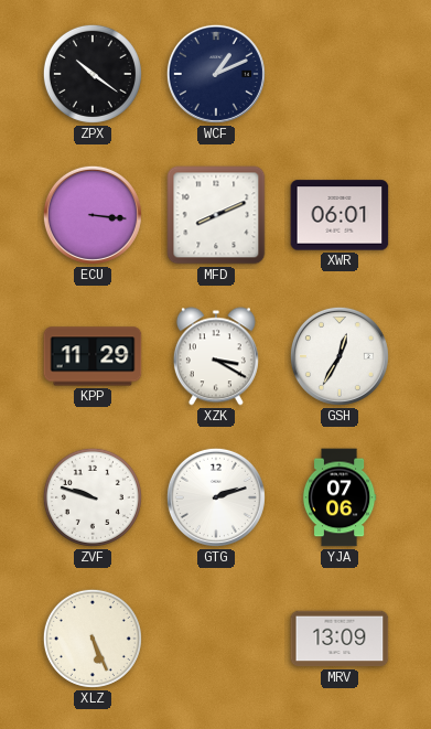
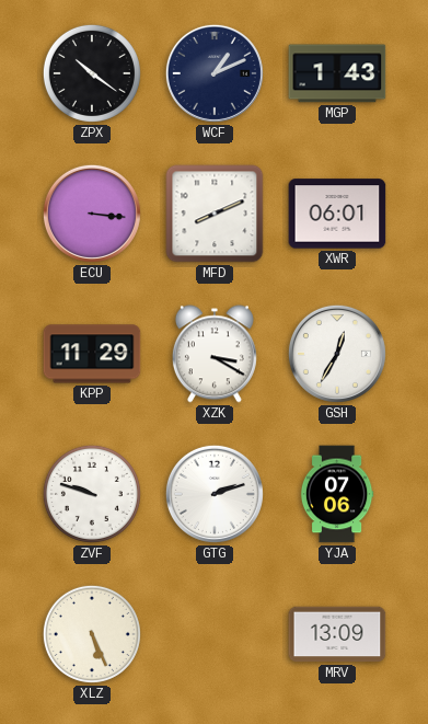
MGP: none -> 1:43 (337, 73)
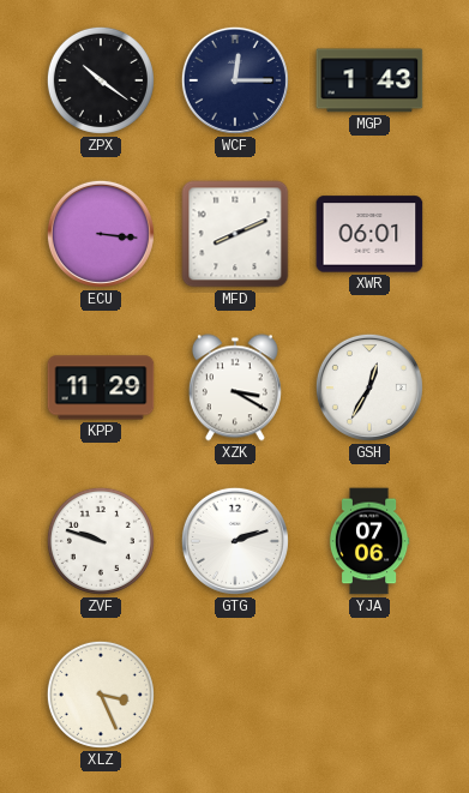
WCF: 1:11 -> 12:15 (235, 80)
XLZ: 5:26 -> 3:26 (101, 695)
MRV: 13:09 -> none (337, 634)
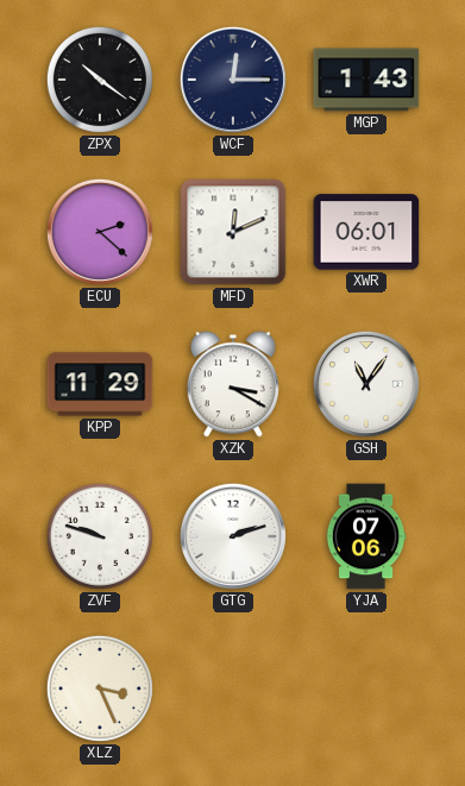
ECU: 3:16 -> 2:22 (100, 232)
MFD: 8:11 -> 12:11 (233, 232)
GSH: 12:35 -> 11:06 (366, 384)
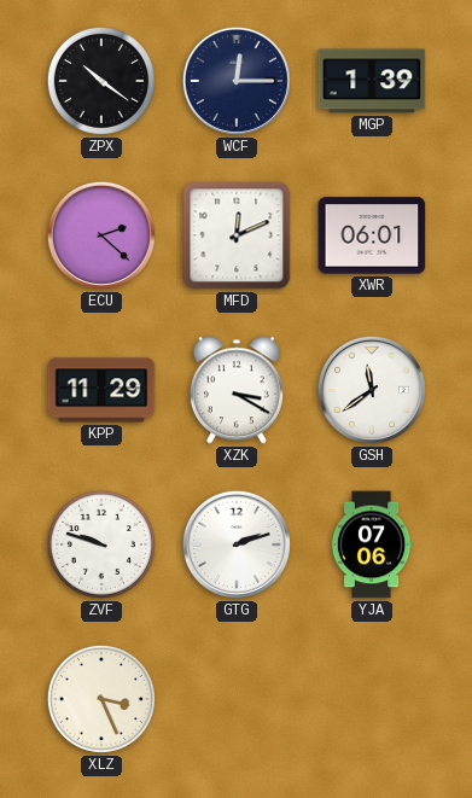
MGP: 1:43 -> 1:39 (372, 81)
GSH: 11:06 -> 11:39 (372, 390)
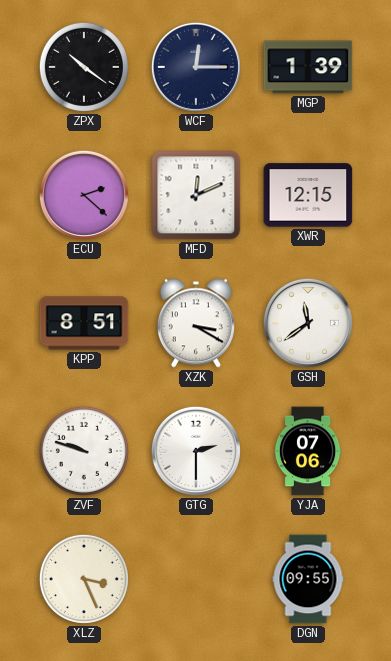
XWR: 06:01 -> 12:15 (308, 195)
KPP: 11:29 -> 8:51 (84, 323)
GTG: 2:12 -> 2:30 (196, 451)
DGN: none -> 09:55 (308, 579)
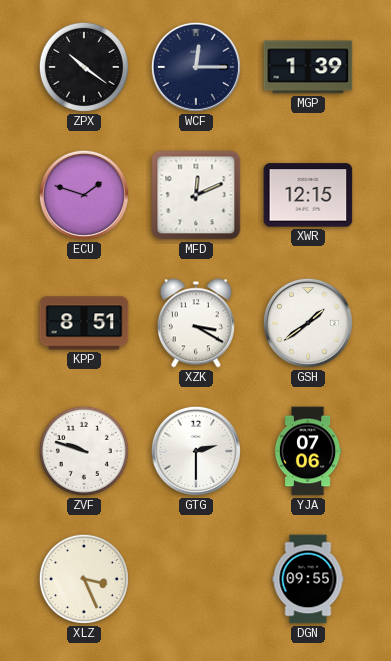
ECU: 2:22 -> 1:48 (84, 195)
GSH: 11:39 -> 1:39 (308, 323)
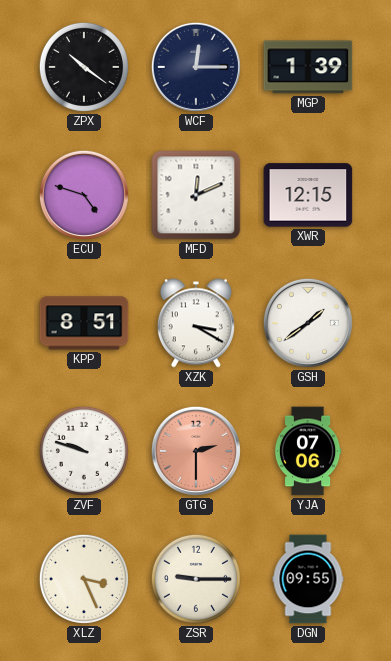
ECU: 1:48 -> 4:48 (84, 195)
GTG dial: white -> salmon (196, 451)
ZSR: none -> 9:15 (196, 579)
